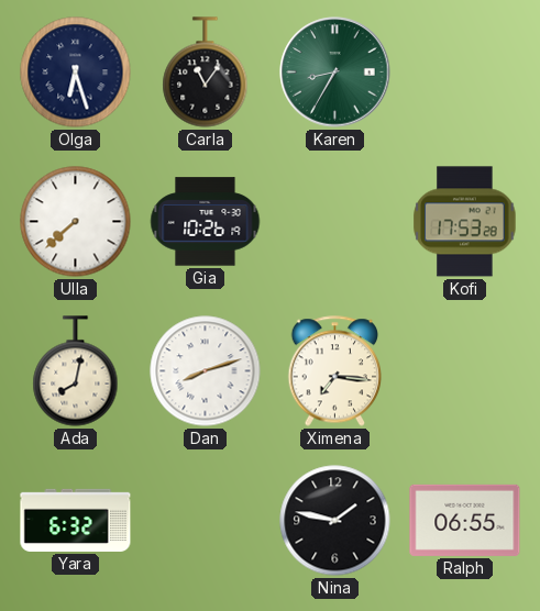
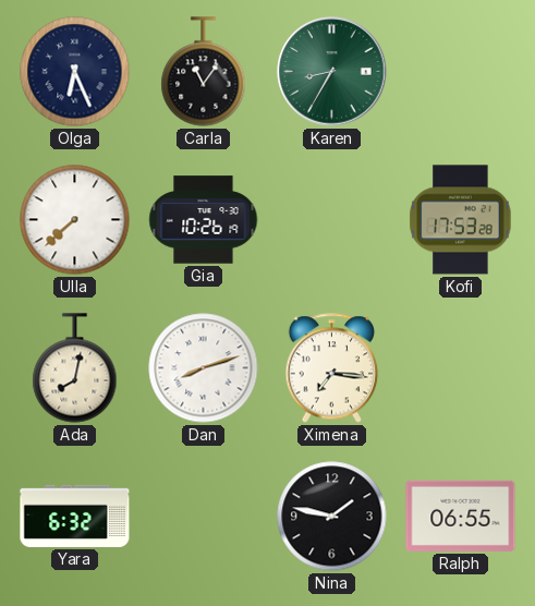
Olga: 6:27 -> 6:26 (75, 72)
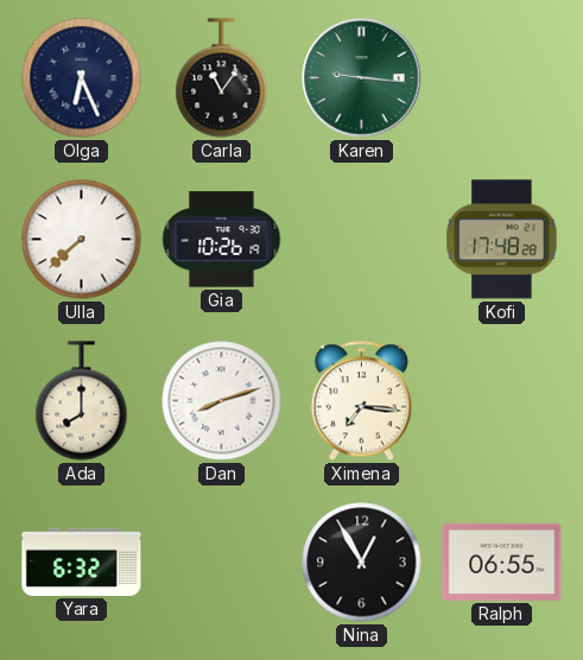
Karen: 8:35 -> 9:16 (362, 78)
Kofi: 17:53 -> 17:48 (502, 240)
Ada: 8:02 -> 8:00 (82, 401)
Nina: 1:47 -> 12:55 (362, 563)
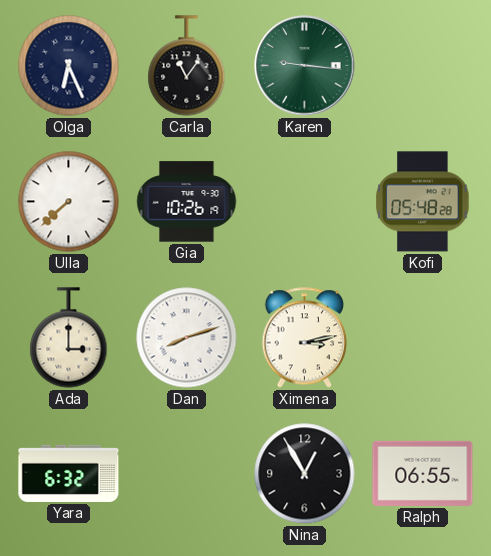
Kofi: 17:48 -> 05:48 (423, 202)
Ada: 8:00 -> 3:00 (69, 338)
Ximena: 7:16 -> 3:13 (305, 338)
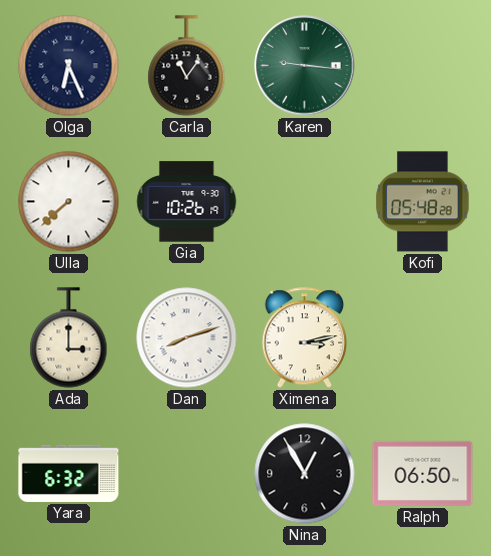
Ralph: 06:55 -> 06:50 (423, 473)
